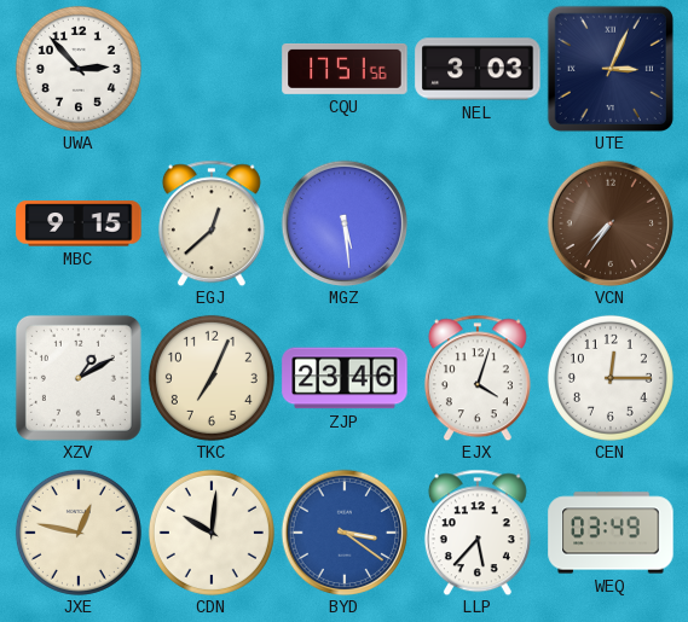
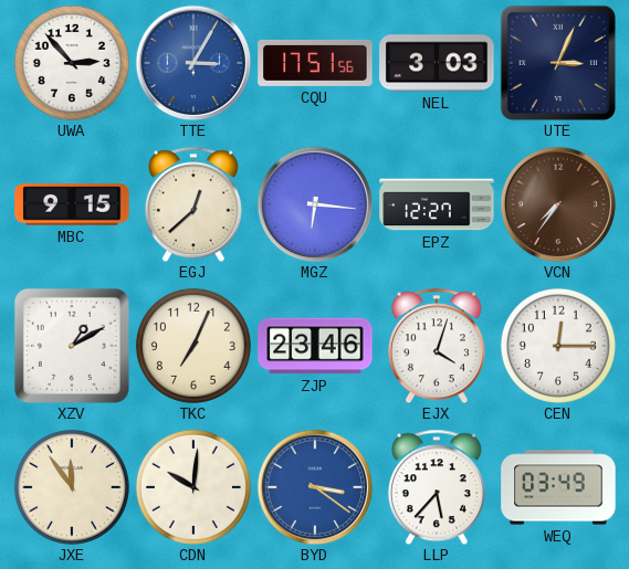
TTE: none -> 3:05 (193, 63)
MGZ: 5:29 -> 6:16 (315, 204)
EPZ: none -> 12:27 (437, 204)
JXE: 12:47 -> 11:54 (72, 487)
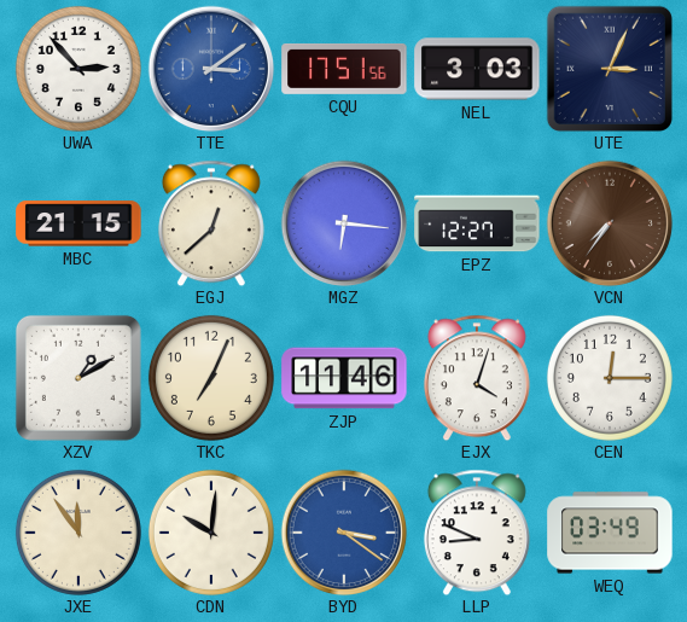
TTE: 3:05 -> 3:09 (211, 69)
MBC: 9:15 -> 21:15 (78, 223)
ZJP: 23:46 -> 11:46 (344, 378)
LLP: 5:37 -> 8:49 (477, 533)
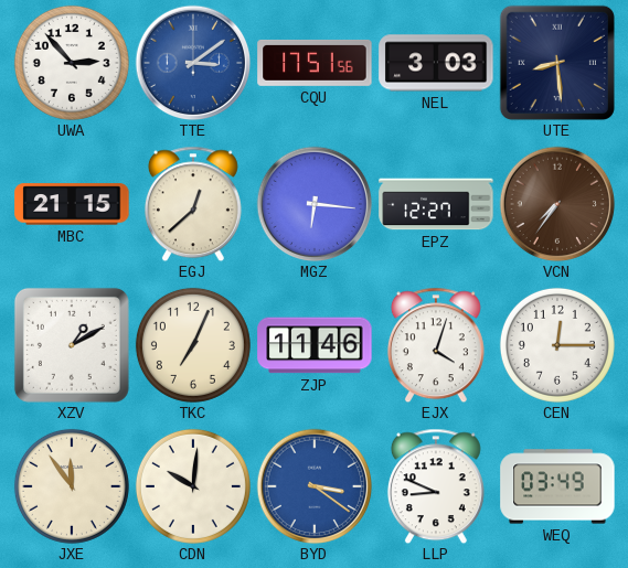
UTE: 3:04 -> 8:29 (557, 63)
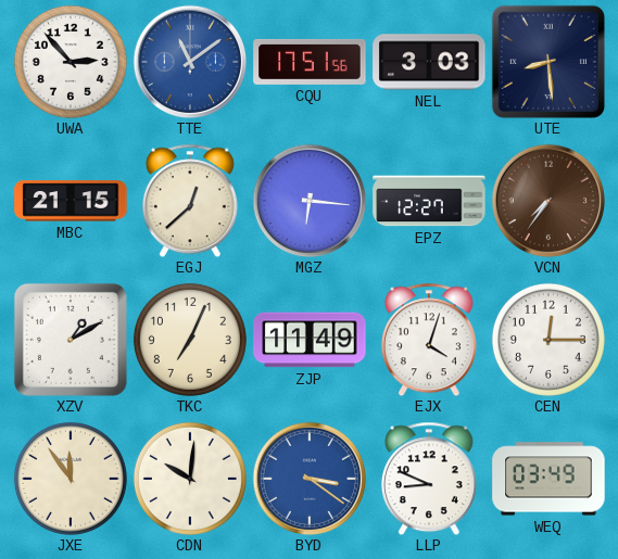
TTE: 3:09 -> 11:09 (190, 62)
ZJP: 11:46 -> 11:49 (310, 340)
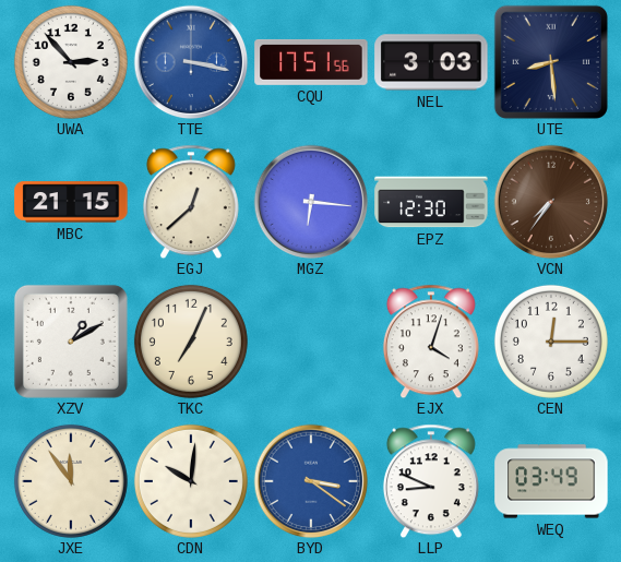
TTE: 11:09 -> 3:17 (191, 62)
EPZ: 12:27 -> 12:30 (431, 202)
ZJP: 11:49 -> none (310, 340)
